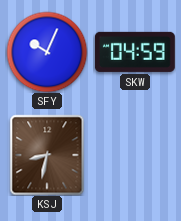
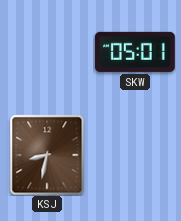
SFY: 10:04 -> none (47, 52)
SKW: 04:59 -> 05:01 (135, 52)
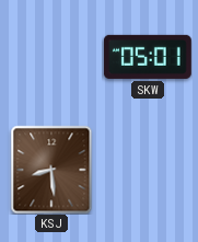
KSJ: 8:32 -> 8:29 (51, 170)
